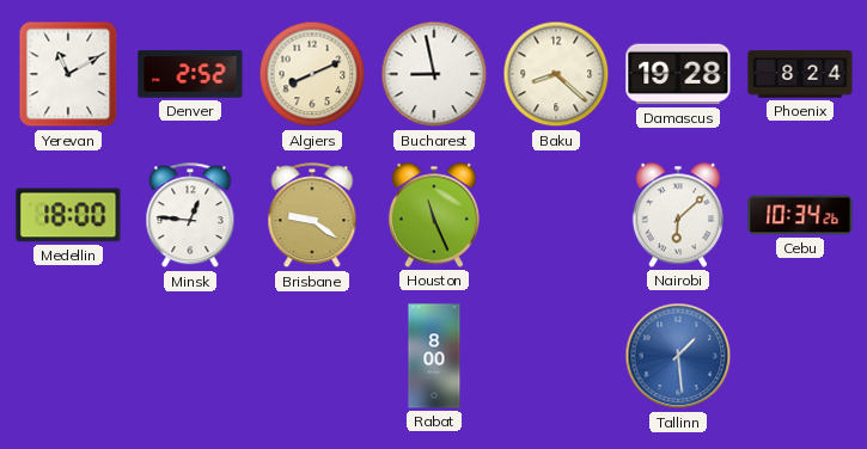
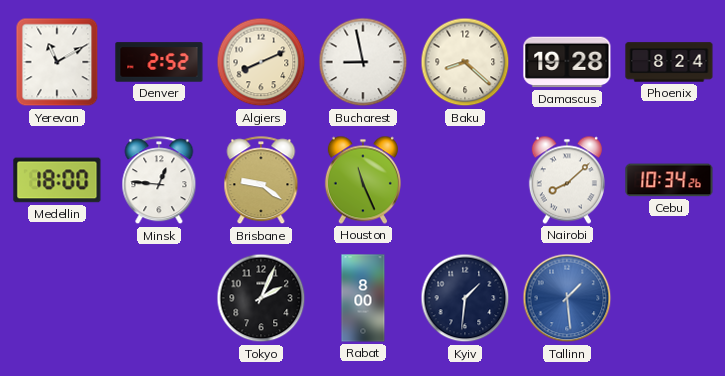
Nairobi: 6:08 -> 8:08 (567, 180)
Tokyo: none -> 2:04 (261, 298)
Kyiv: none -> 1:31 (465, 298)
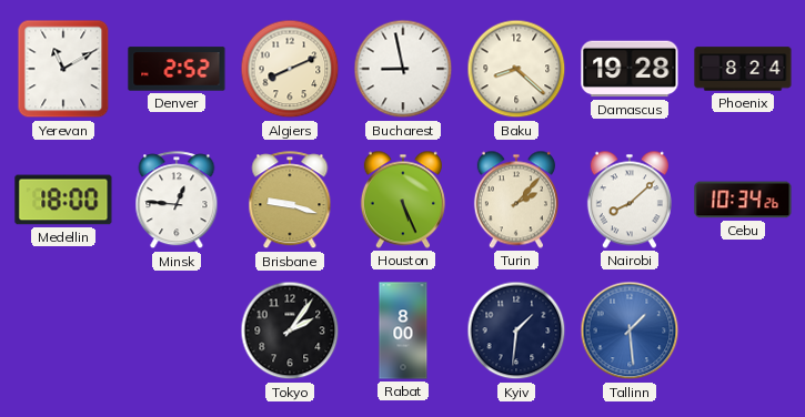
Brisbane: 9:21 -> 9:18 (290, 201)
Houston: 11:26 -> 5:26 (403, 200)
Turin: none -> 2:07 (516, 200)
Tokyo: 2:04 -> 2:06 (290, 330)
